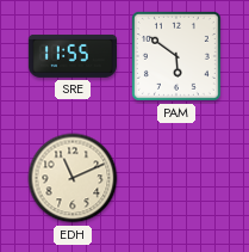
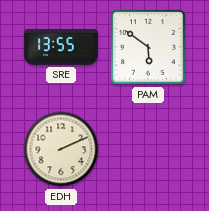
SRE: 11:55 -> 13:55 (61, 47)
EDH: 11:11 -> 2:11 (61, 149)
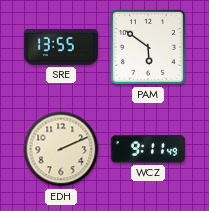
WCZ: none -> 9:11 (148, 149)
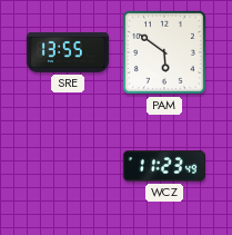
EDH: 2:11 -> none (61, 149)
WCZ: 9:11 -> 11:23 (164, 166)
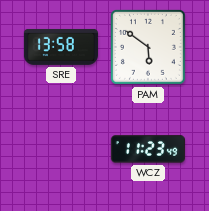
SRE: 13:55 -> 13:58 (61, 47)
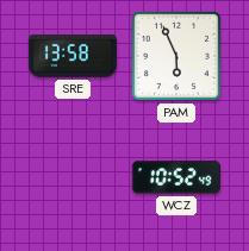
PAM: 5:51 -> 5:56 (176, 56)
WCZ: 11:23 -> 10:52 (176, 177)
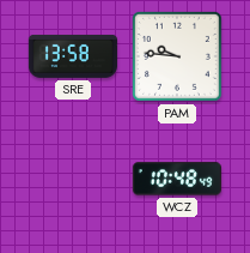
PAM: 5:56 -> 9:46 (177, 56)
WCZ: 10:52 -> 10:48 (177, 179)
